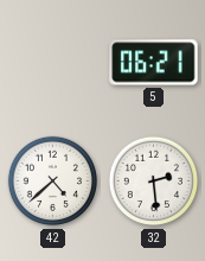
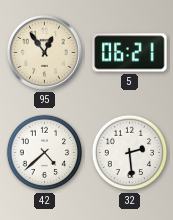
95: none -> 12:54 (44, 52)
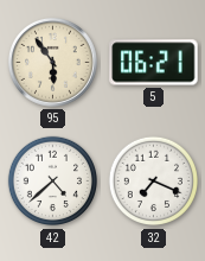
95: 12:54 -> 5:54 (52, 62)
32: 2:29 -> 7:19 (154, 182)
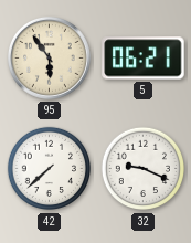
42: 4:38 -> 7:38 (50, 169)
32: 7:19 -> 9:19 (144, 169)
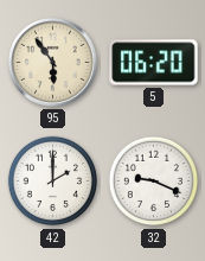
5: 06:21 -> 06:20 (154, 63)
42: 7:38 -> 2:00 (53, 182)
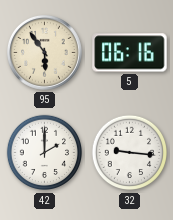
5: 06:20 -> 06:16 (130, 53)
32: 9:19 -> 9:16 (130, 153)
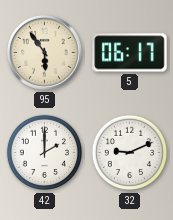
5: 06:16 -> 06:17 (130, 53)
32: 9:16 -> 9:11 (130, 153)
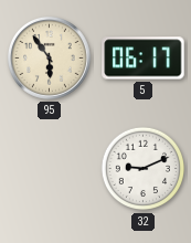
42: 2:00 -> none (45, 153)
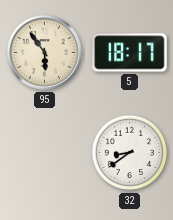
5: 06:17 -> 18:17 (130, 53)
32: 9:11 -> 8:39 (130, 153)
